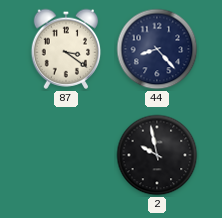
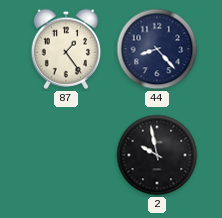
87: 3:21 -> 1:24 (66, 49)
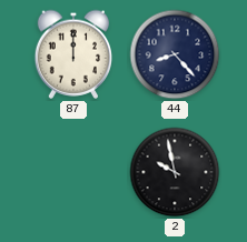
87: 1:24 -> 12:00 (73, 54)
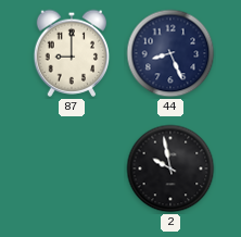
87: 12:00 -> 9:00 (72, 53)
44: 8:23 -> 8:26 (170, 53)
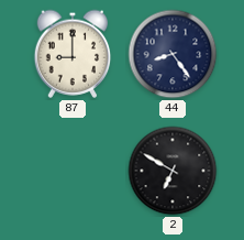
44: 8:26 -> 8:24 (173, 54)
2: 9:58 -> 6:50 (173, 171)
